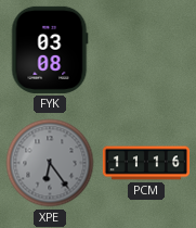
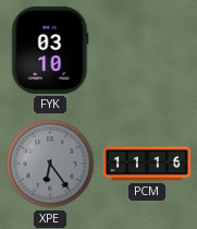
FYK: 03:08 -> 03:10 (50, 50)
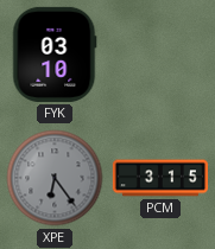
PCM: 11:16 -> 3:15 (159, 178)
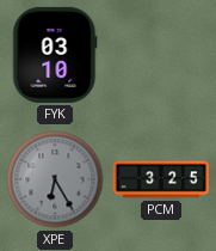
XPE: 6:24 -> 6:25 (55, 179)
PCM: 3:15 -> 3:25 (160, 179)
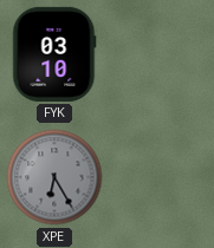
PCM: 3:25 -> none (160, 179)
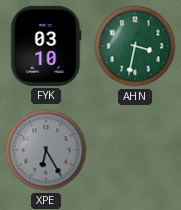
AHN: none -> 3:32 (135, 46)
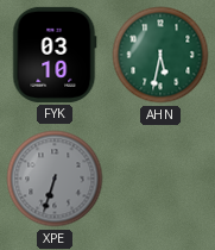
AHN: 3:32 -> 5:32 (160, 55)
XPE: 6:25 -> 6:33 (55, 179)
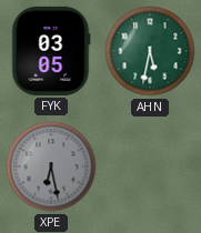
FYK: 03:10 -> 03:05 (51, 51)
XPE: 6:33 -> 6:28 (51, 166)
